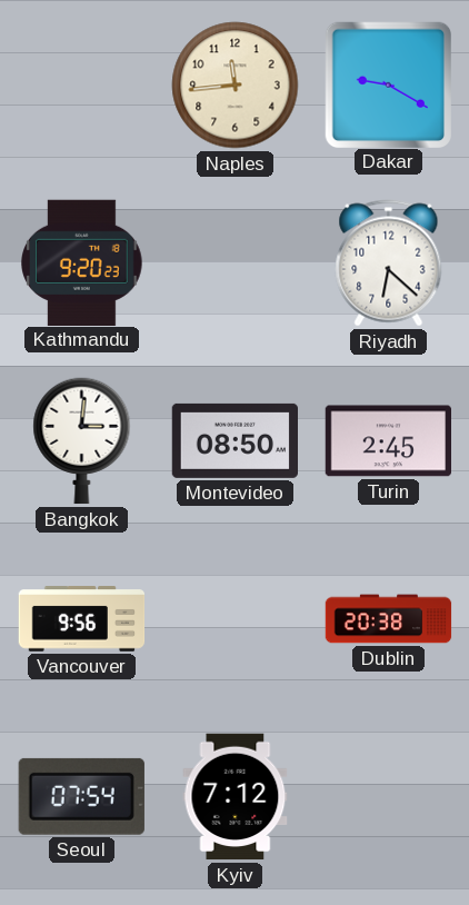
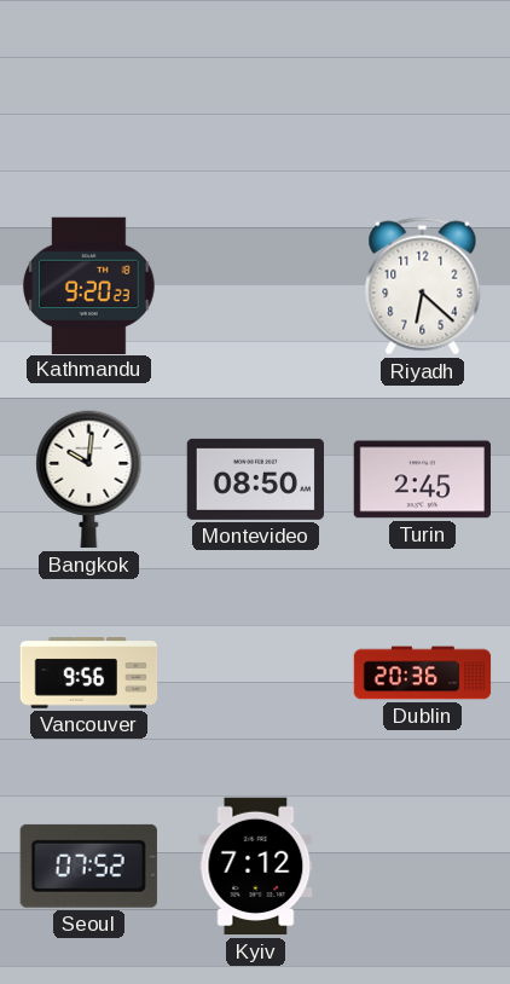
Naples: 11:44 -> none (236, 86)
Dakar: 9:20 -> none (388, 84)
Bangkok: 3:01 -> 10:01 (89, 480)
Dublin: 20:38 -> 20:36 (423, 673)
Seoul: 07:54 -> 07:52 (88, 866)
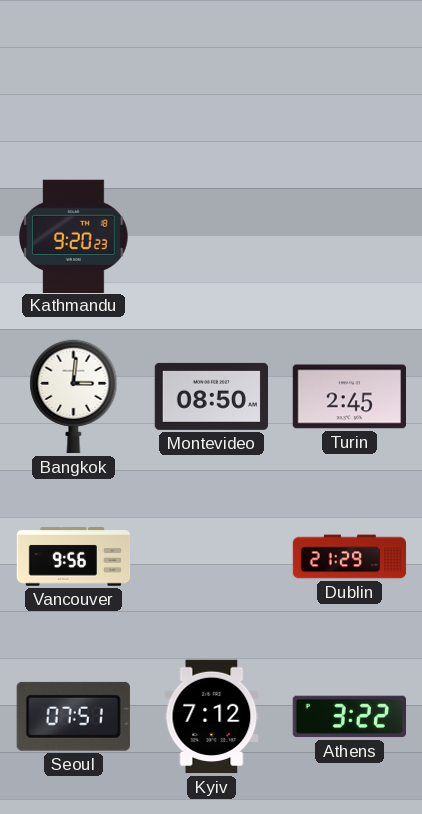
Riyadh: 6:22 -> none (423, 286)
Bangkok: 10:01 -> 3:01 (74, 397)
Dublin: 20:36 -> 21:29 (350, 557)
Seoul: 07:52 -> 07:51 (73, 716)
Athens: none -> 3:22 (349, 717)
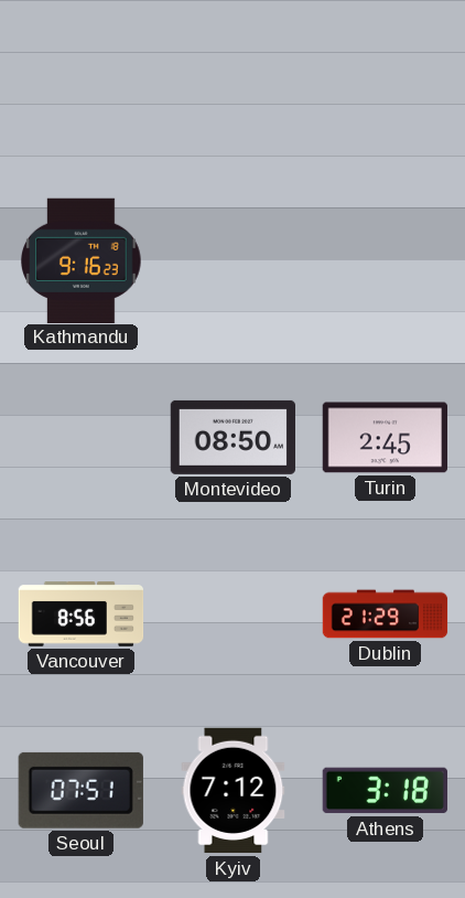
Kathmandu: 9:20 -> 9:16 (82, 260)
Bangkok: 3:01 -> none (74, 397)
Vancouver: 9:56 -> 8:56 (82, 614)
Athens: 3:22 -> 3:18 (385, 791)
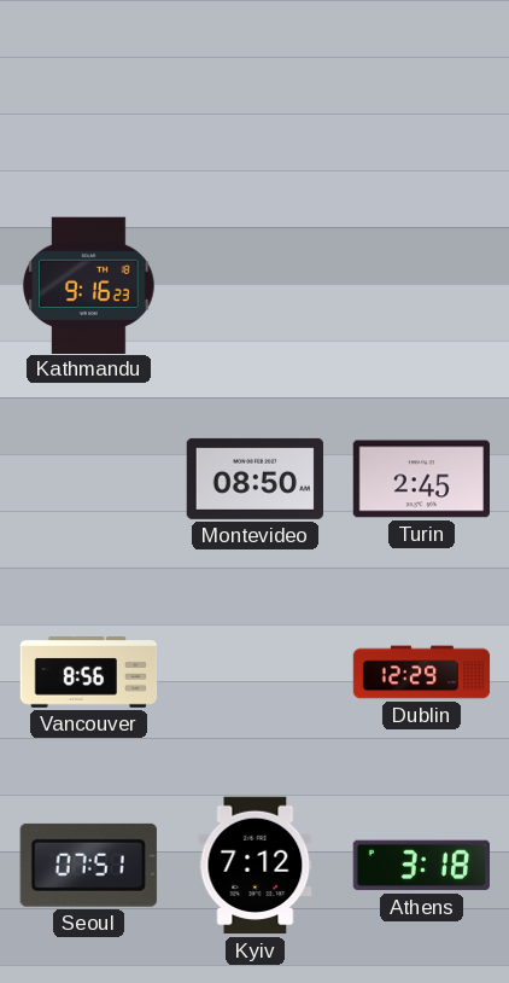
Dublin: 21:29 -> 12:29 (422, 673)
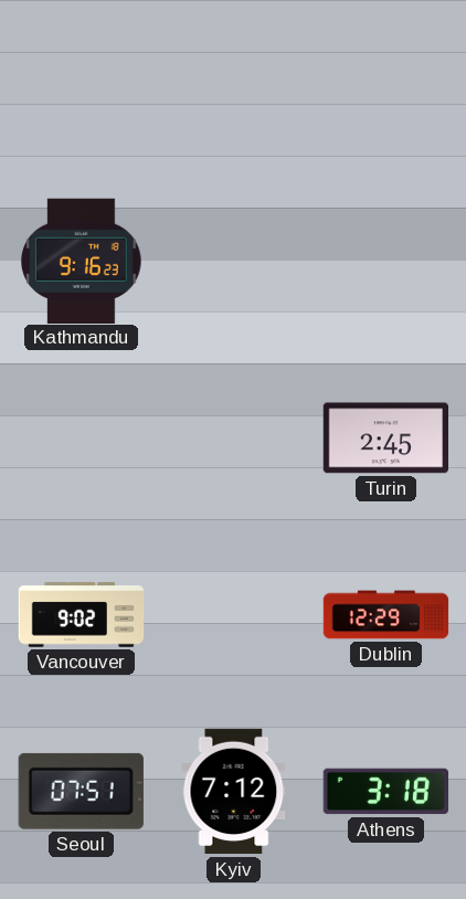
Montevideo: 08:50 -> none (255, 478)
Vancouver: 8:56 -> 9:02 (82, 615)
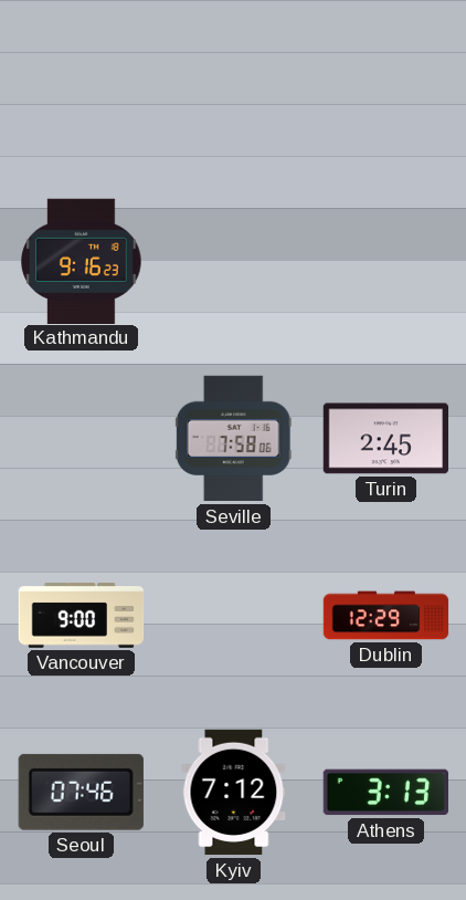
Seville: none -> 7:58 (233, 439)
Vancouver: 9:02 -> 9:00 (82, 616)
Seoul: 07:51 -> 07:46 (81, 792)
Athens: 3:18 -> 3:13 (385, 793)
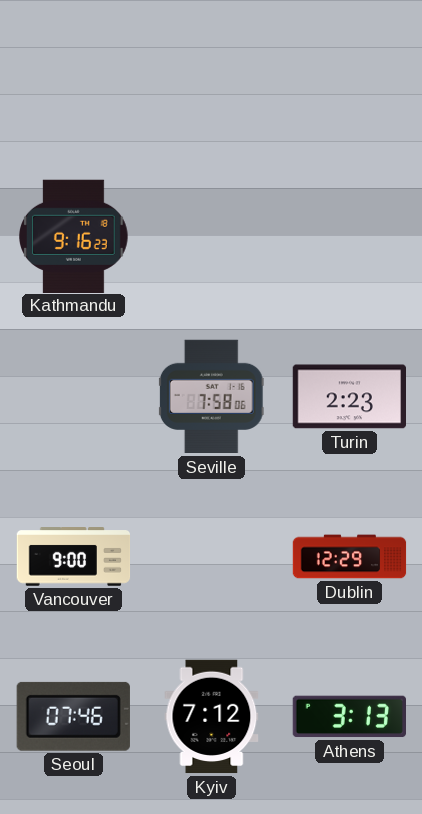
Turin: 2:45 -> 2:23 (349, 397)
